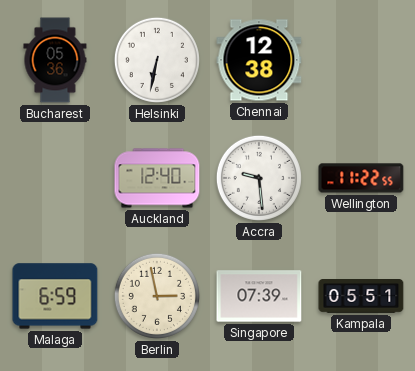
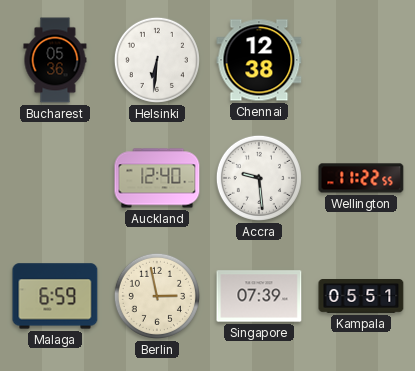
Helsinki: 6:32 -> 6:31 (157, 60)
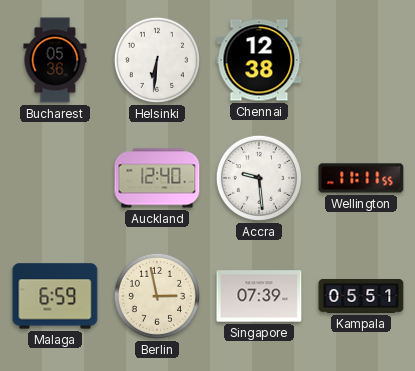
Wellington: 11:22 -> 11:11 (361, 178)
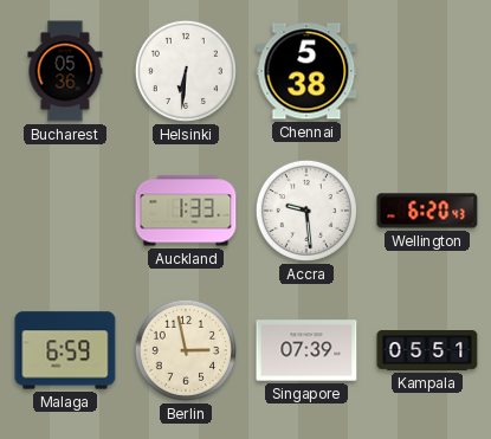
Chennai: 12:38 -> 5:38 (306, 71)
Auckland: 12:40 -> 1:33 (186, 211)
Wellington: 11:11 -> 6:20 (427, 211)
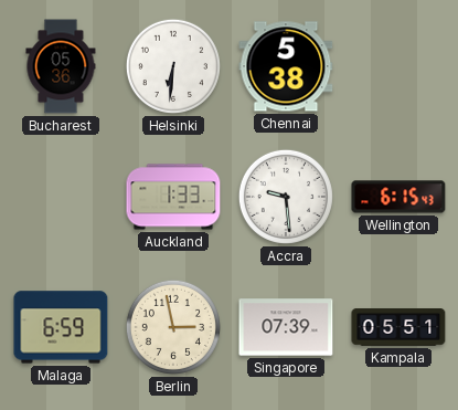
Wellington: 6:20 -> 6:15 (398, 197)
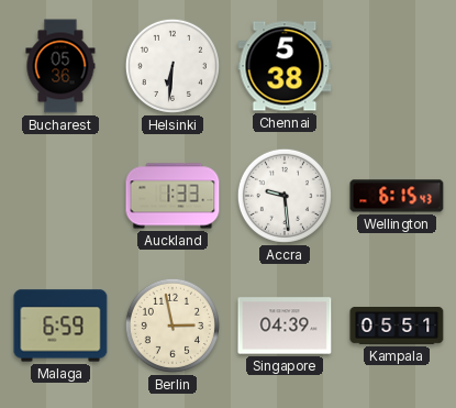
Singapore: 07:39 -> 04:39 (285, 326)
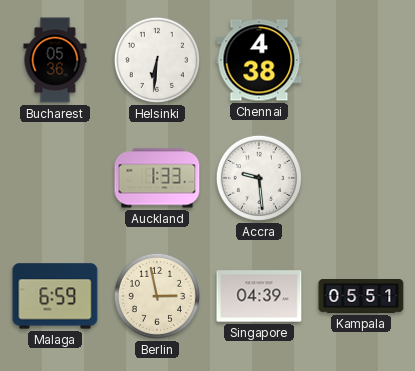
Chennai: 5:38 -> 4:38 (259, 60)
Wellington: 6:15 -> none (397, 196)
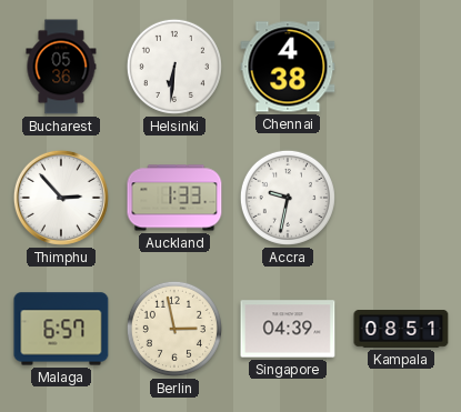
Thimphu: none -> 2:53 (61, 198)
Accra: 9:29 -> 9:32 (288, 198)
Malaga: 6:59 -> 6:57 (61, 329)
Kampala: 05:51 -> 08:51 (401, 330)
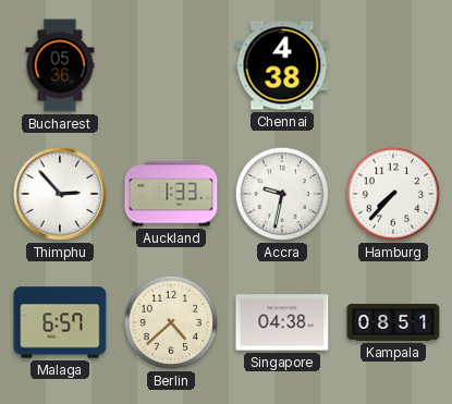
Helsinki: 6:31 -> none (174, 67)
Hamburg: none -> 7:37 (393, 194)
Berlin: 2:58 -> 4:38 (171, 322)
Singapore: 04:39 -> 04:38 (282, 322)
